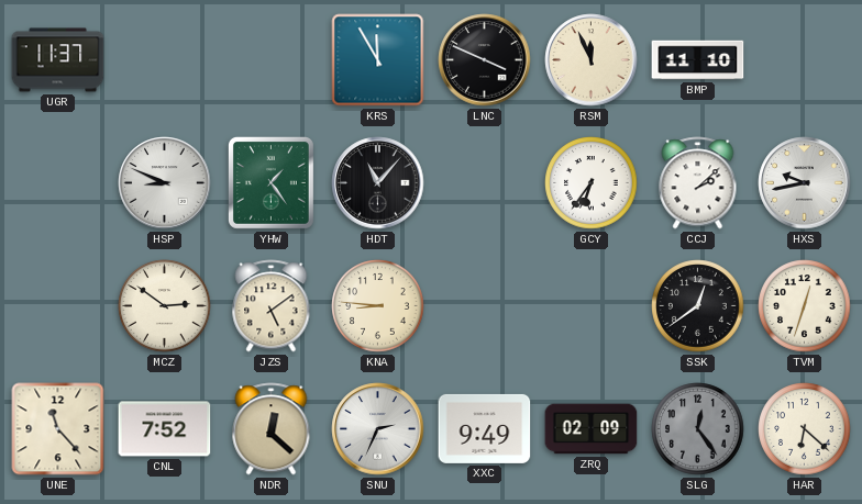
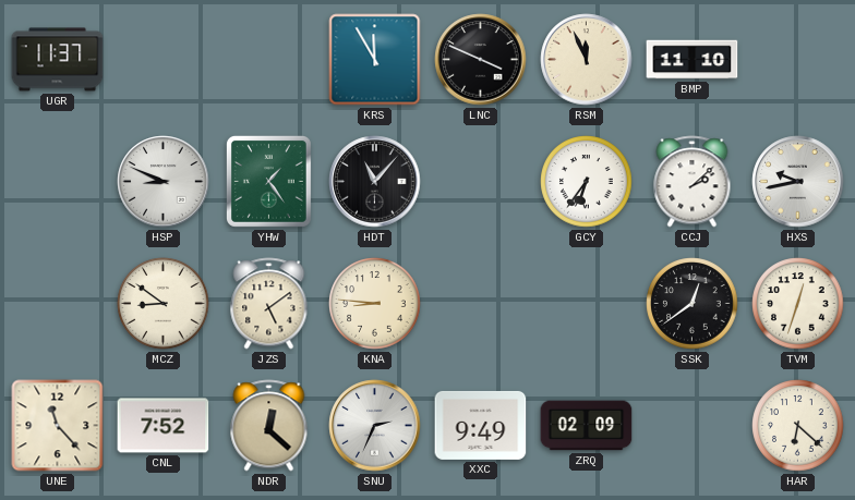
MCZ: 2:51 -> 8:51 (164, 304)
SLG: 12:24 -> none (698, 429)
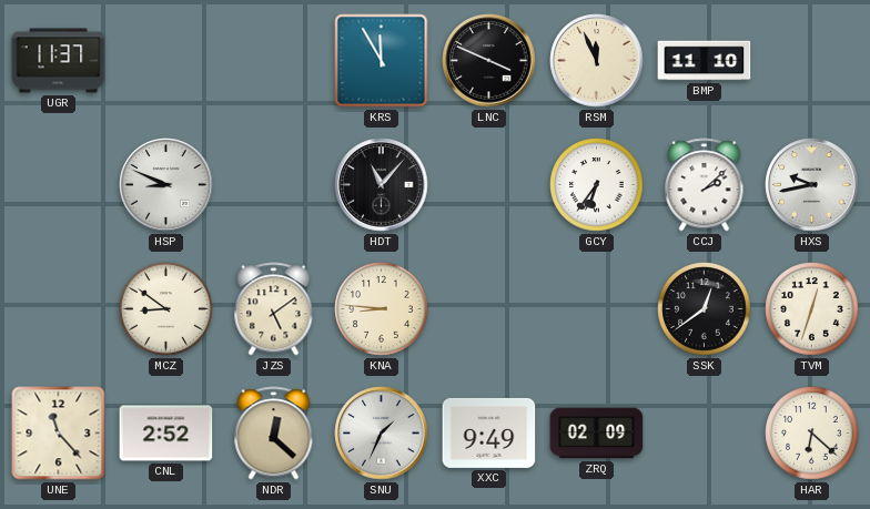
YHW: 1:24 -> none (268, 181)
CNL: 7:52 -> 2:52 (166, 434)
SNU: 2:34 -> 1:34 (382, 434)
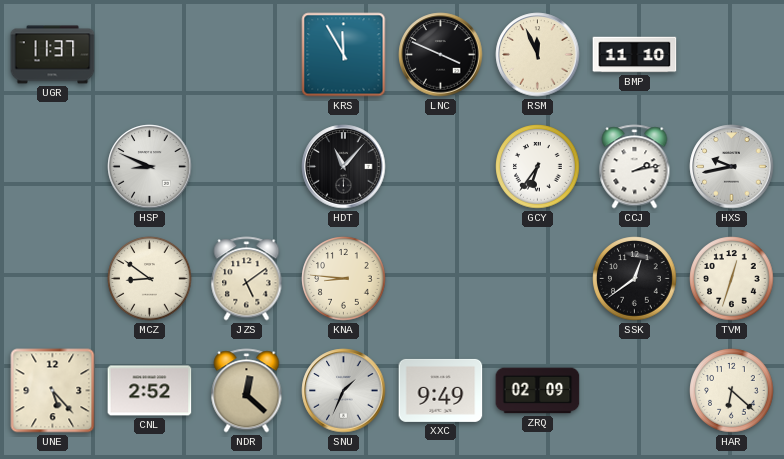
CCJ: 2:08 -> 2:13 (635, 167)
UNE: 11:23 -> 5:23 (53, 391)
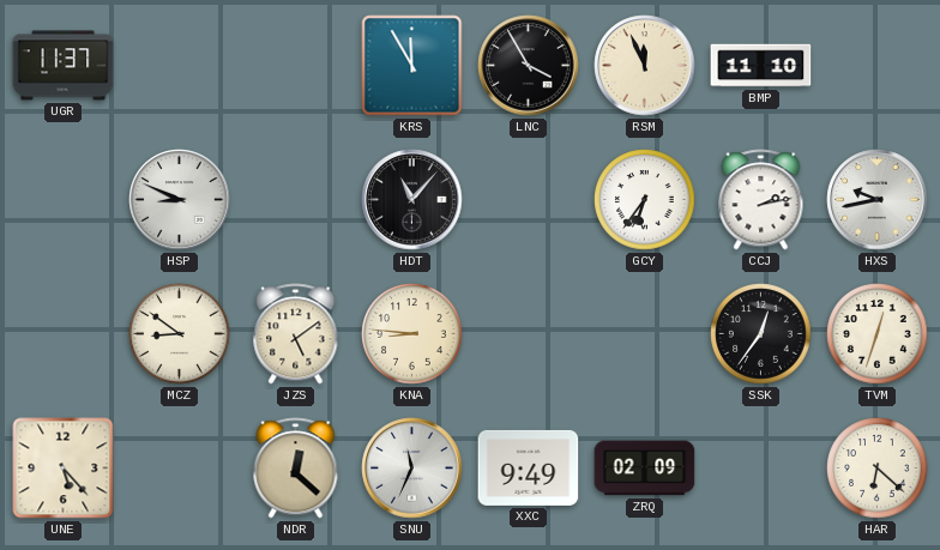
LNC: 3:49 -> 3:55 (529, 66)
SSK: 12:39 -> 12:36 (761, 334)
CNL: 2:52 -> none (150, 391)
SNU: 1:34 -> 11:34 (412, 469)
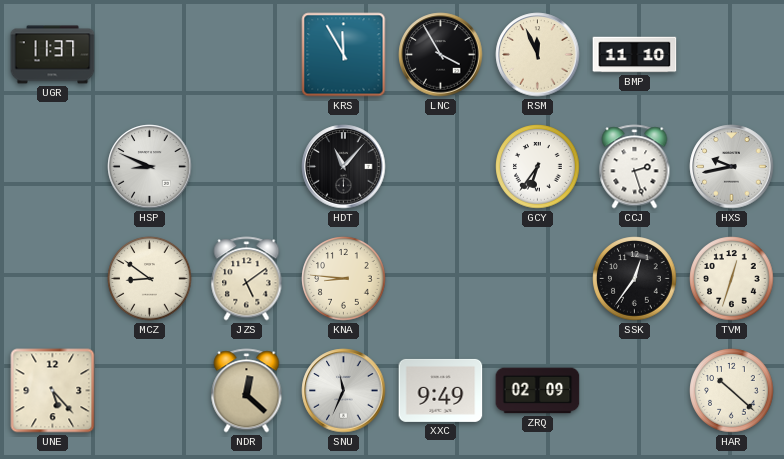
CCJ: 2:13 -> 2:27 (635, 167)
HAR: 6:22 -> 10:22 (732, 391)
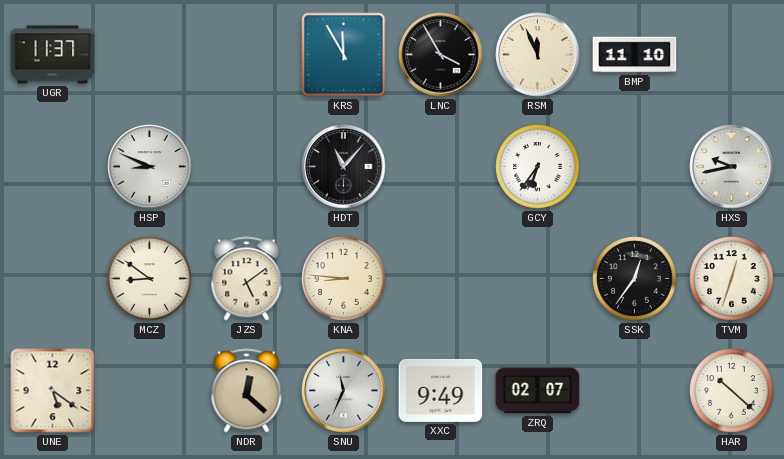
CCJ: 2:27 -> none (635, 167)
UNE: 5:23 -> 5:21 (53, 391)
ZRQ: 02:09 -> 02:07 (538, 391)
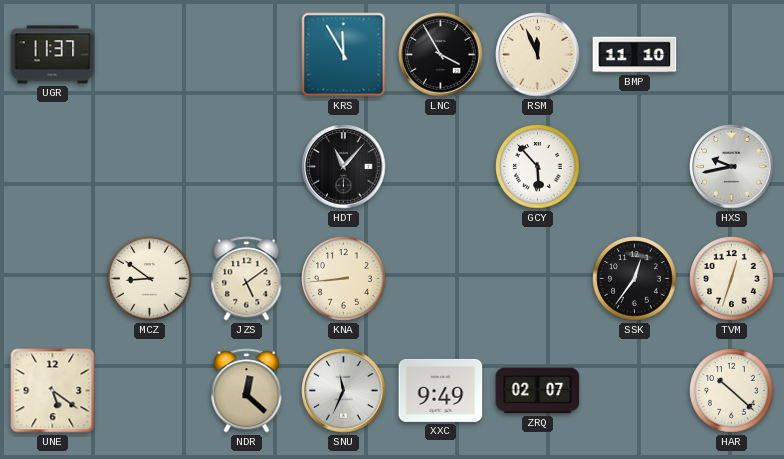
HSP: 8:49 -> none (150, 167)
GCY: 6:36 -> 5:53 (538, 167)
KNA: 8:46 -> 8:44 (344, 279)
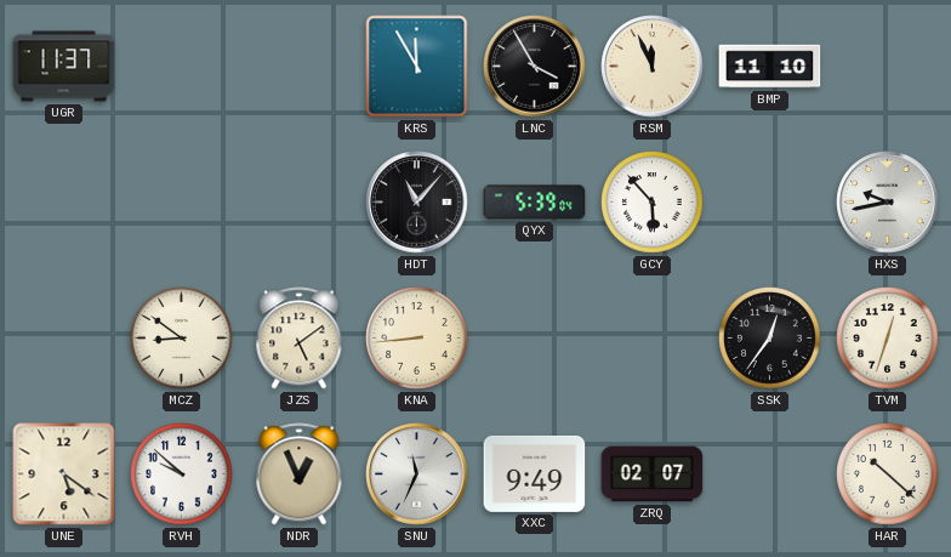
QYX: none -> 5:39 (535, 203)
RVH: none -> 9:52 (182, 474)
NDR: 12:22 -> 12:56 (300, 474)
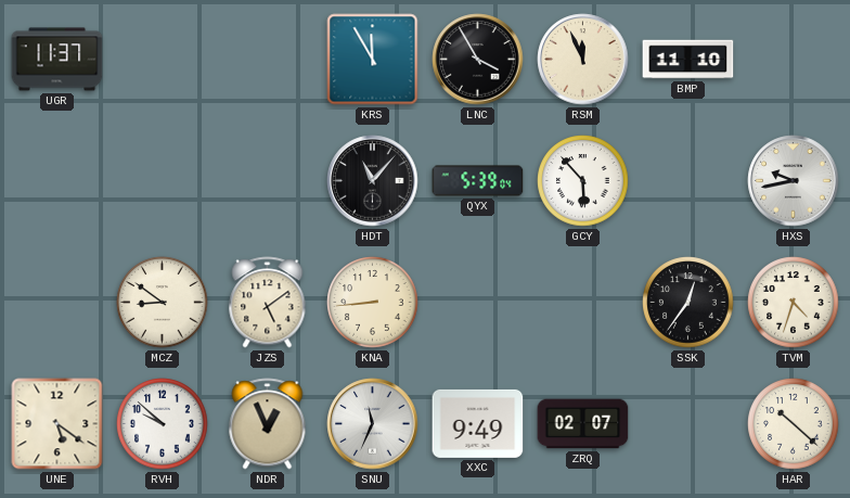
TVM: 12:33 -> 4:33 (794, 303)
